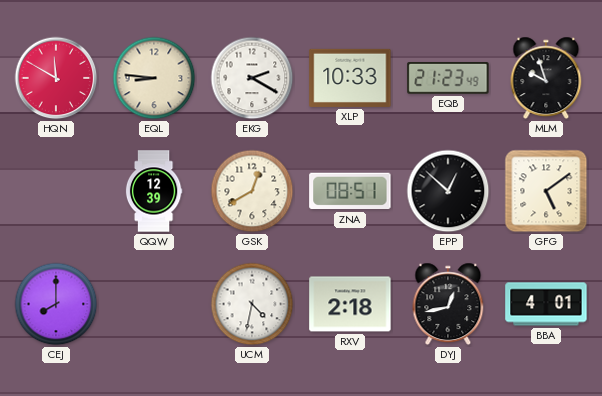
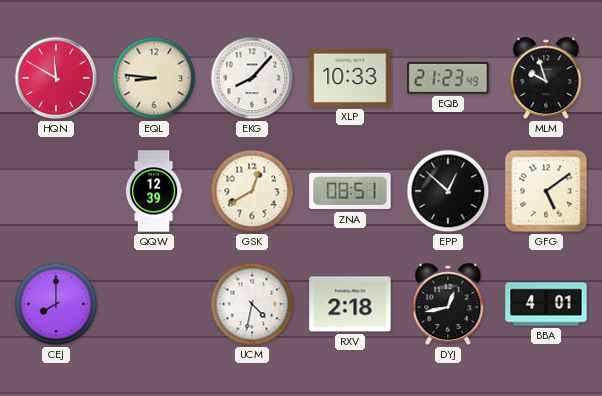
EKG: 2:20 -> 8:07 (252, 78)
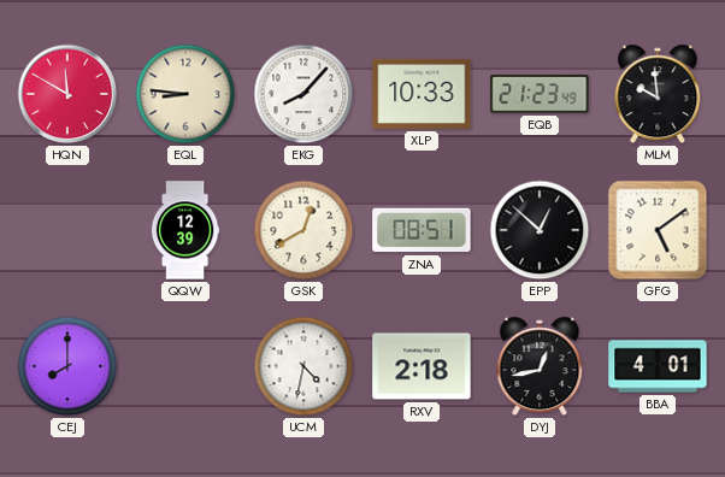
MLM: 9:57 -> 9:59 (658, 94)
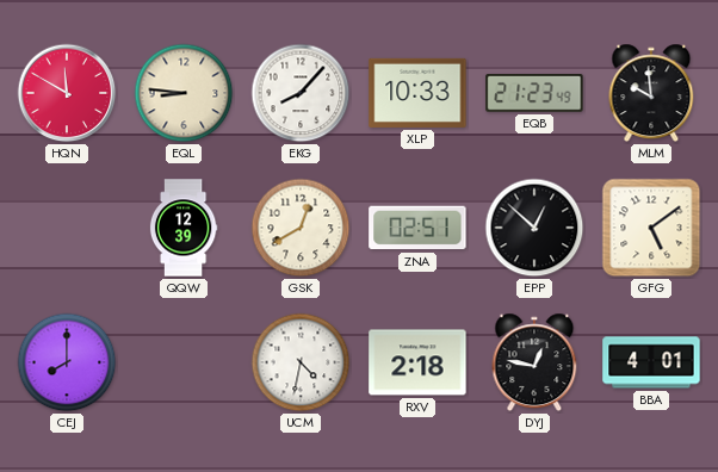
ZNA: 08:51 -> 02:51 (417, 228)
DYJ: 12:43 -> 12:47 (534, 362)
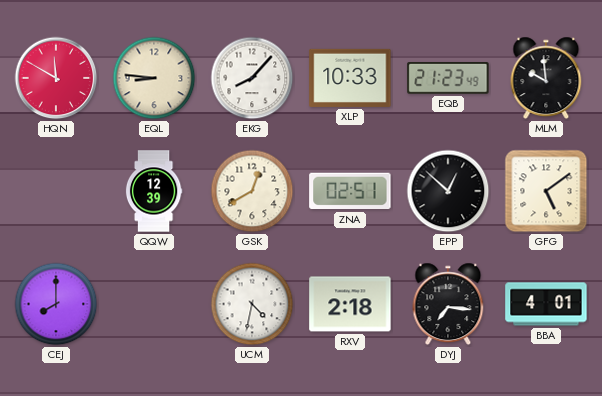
DYJ: 12:47 -> 7:16 (448, 304)
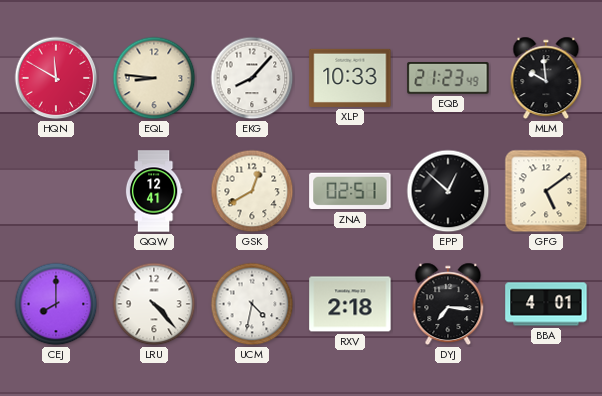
QQW: 12:39 -> 12:41 (154, 191)
LRU: none -> 4:23 (154, 304)
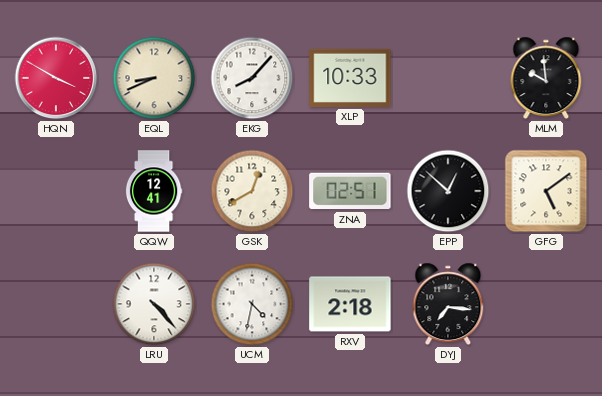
HQN: 11:50 -> 3:50 (56, 78)
EQL: 8:46 -> 8:41 (154, 78)
EQB: 21:23 -> none (448, 79)
CEJ: 8:00 -> none (56, 304)
BBA: 4:01 -> none (546, 304)
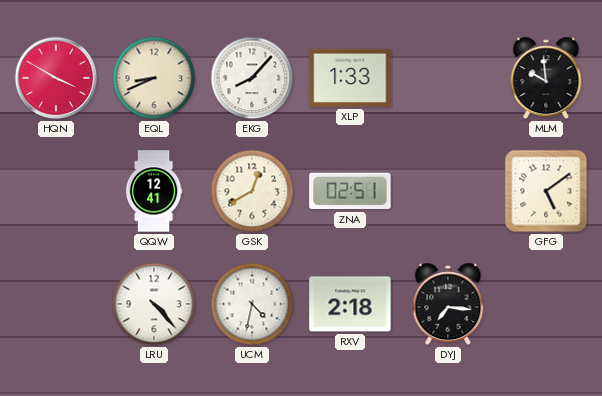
XLP: 10:33 -> 1:33 (350, 78)
EPP: 12:52 -> none (448, 191)
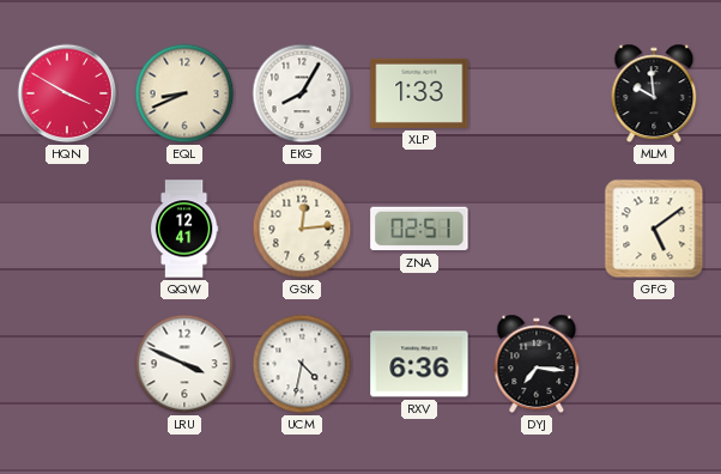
EKG: 8:07 -> 8:05 (302, 93)
GSK: 12:40 -> 12:14 (302, 229)
LRU: 4:23 -> 3:49 (184, 364)
RXV: 2:18 -> 6:36 (419, 364)
